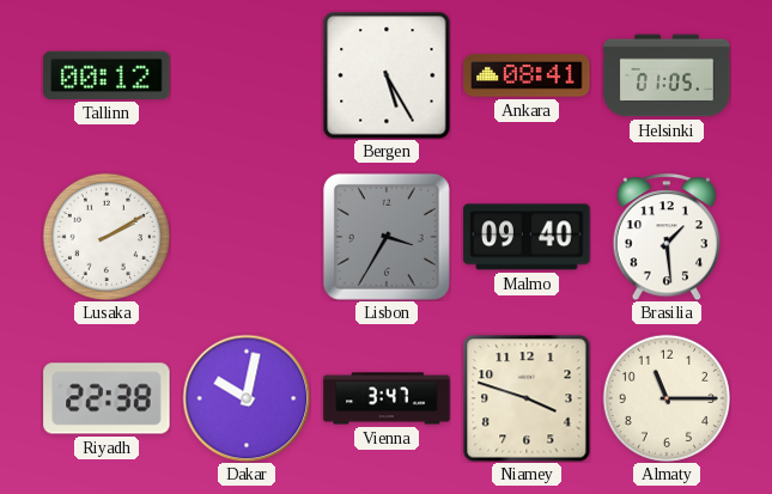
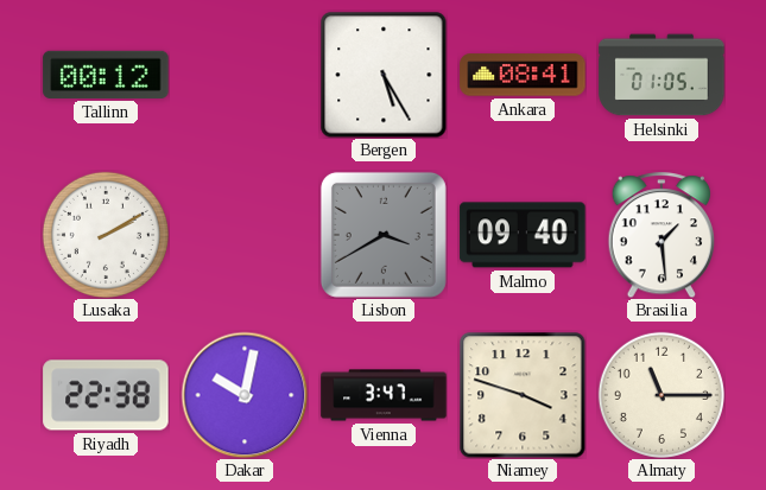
Lisbon: 3:35 -> 3:40 (384, 235)
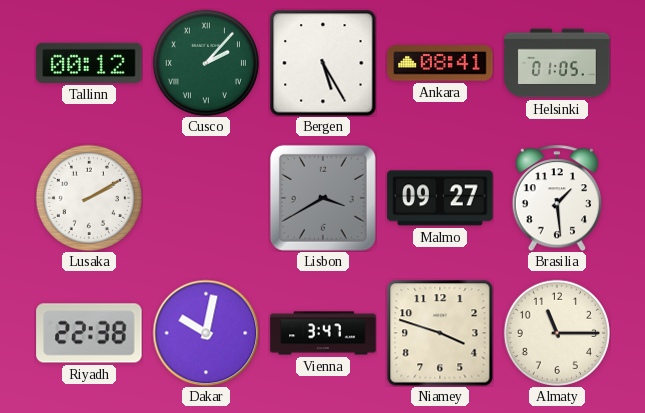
Cusco: none -> 2:07 (206, 63)
Malmo: 09:40 -> 09:27 (440, 198)
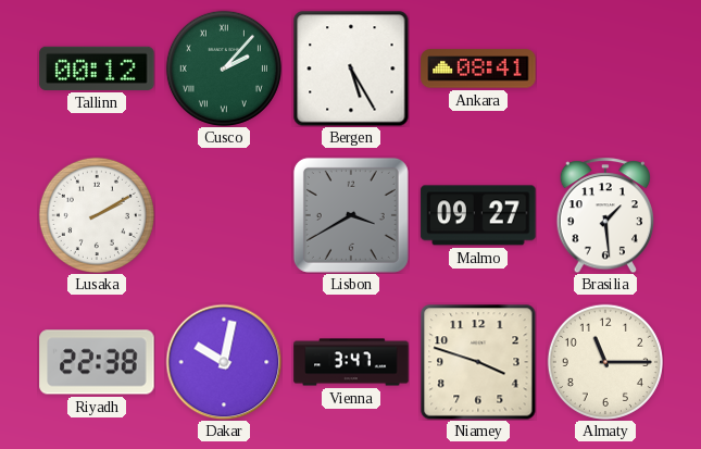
Helsinki: 01:05 -> none (557, 63)
